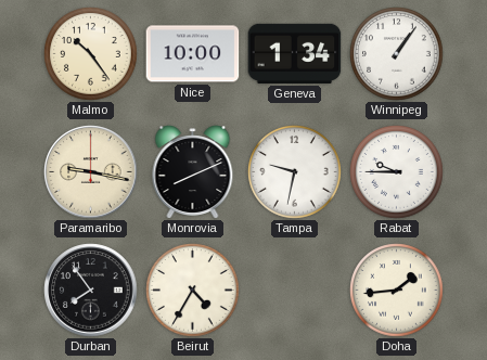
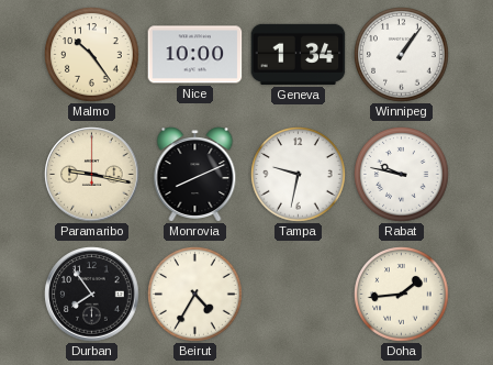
Rabat: 9:45 -> 9:47 (402, 175)
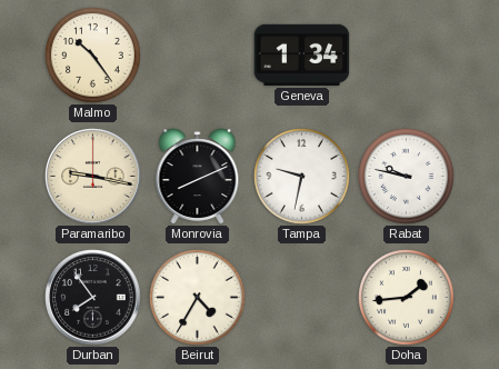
Nice: 10:00 -> none (195, 55)
Winnipeg: 1:06 -> none (402, 55)
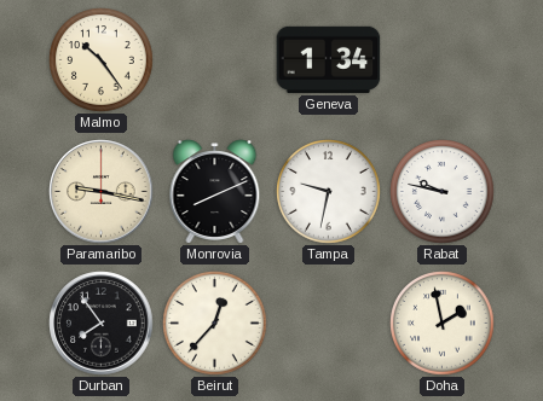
Beirut: 4:35 -> 12:37 (215, 324)
Doha: 1:44 -> 1:58 (443, 324)
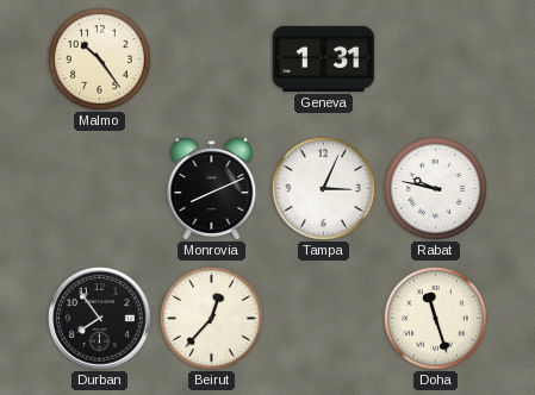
Geneva: 1:34 -> 1:31 (324, 58)
Paramaribo: 9:17 -> none (102, 192)
Tampa: 9:32 -> 3:04 (324, 189)
Doha: 1:58 -> 11:27 (436, 319)
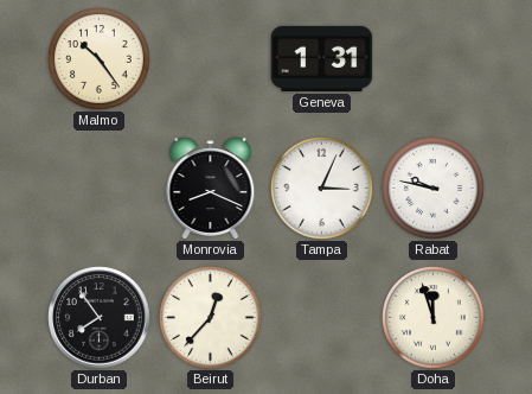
Monrovia: 8:11 -> 8:19 (211, 189)
Doha: 11:27 -> 11:57 (434, 318)
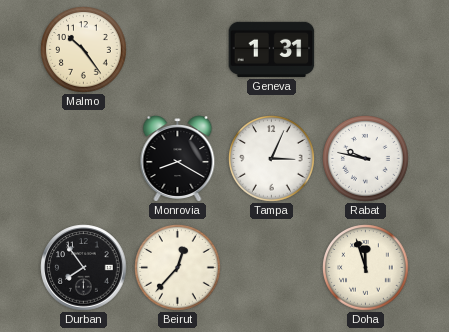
Monrovia: 8:19 -> 8:20 (178, 159)
